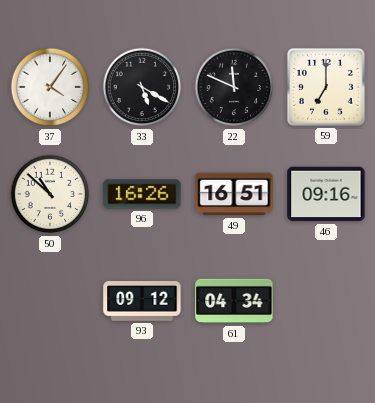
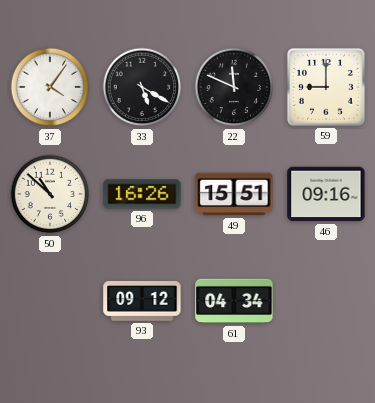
59: 7:00 -> 9:00 (326, 87)
49: 16:51 -> 15:51 (234, 194)
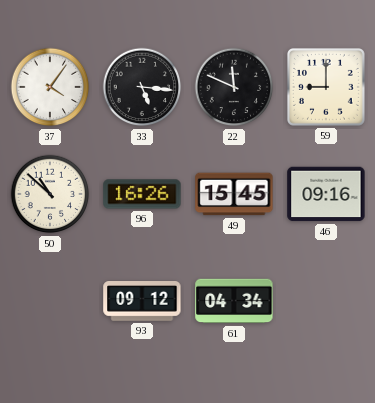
33: 5:20 -> 5:16 (142, 87)
49: 15:51 -> 15:45 (234, 194)
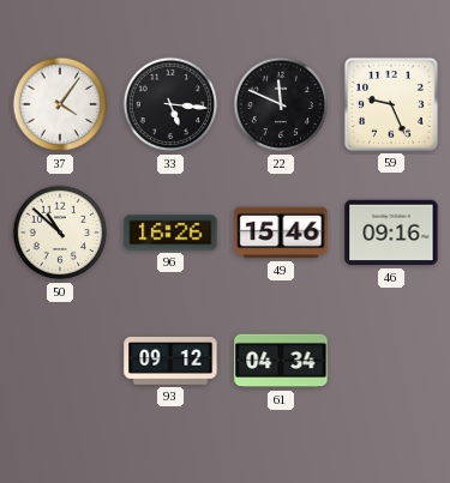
59: 9:00 -> 9:26 (391, 104)
49: 15:45 -> 15:46 (281, 233)
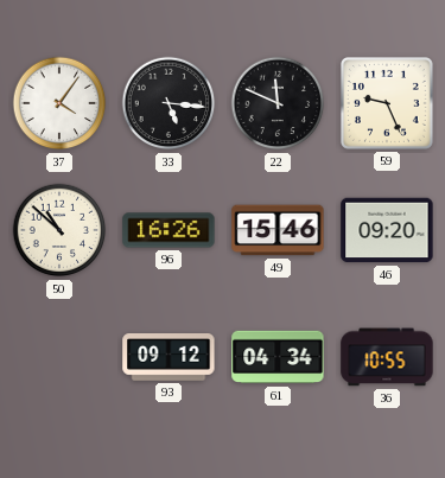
46: 09:16 -> 09:20 (387, 230)
36: none -> 10:55 (387, 357)
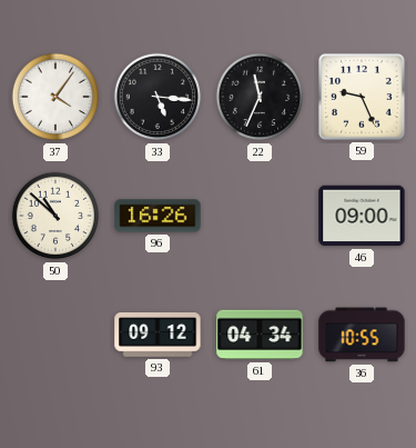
22: 11:49 -> 11:34 (260, 97)
49: 15:46 -> none (278, 230)
46: 09:20 -> 09:00 (362, 216)
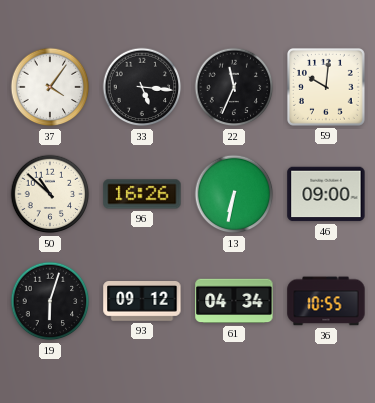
59: 9:26 -> 10:01 (326, 87)
13: none -> 6:32 (234, 194)
19: none -> 6:03 (50, 301)
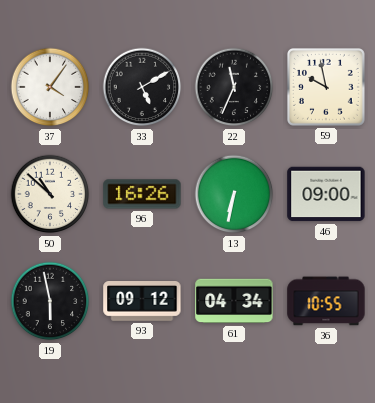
33: 5:16 -> 5:10 (142, 87)
59: 10:01 -> 9:58 (326, 87)
19: 6:03 -> 5:58 (50, 301)
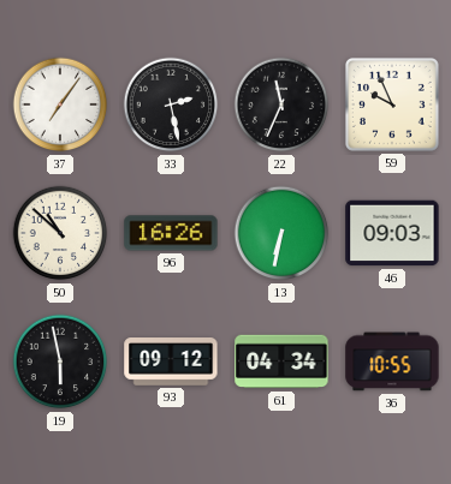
37: 4:06 -> 7:06 (60, 104)
33: 5:10 -> 2:28 (171, 104)
59: 9:58 -> 9:56 (392, 104)
46: 09:00 -> 09:03 (392, 233)
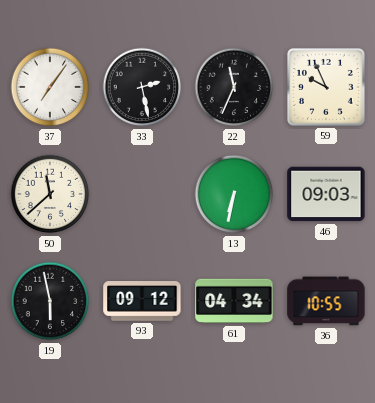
50: 10:52 -> 11:38 (50, 194)
96: 16:26 -> none (171, 233)
